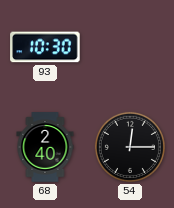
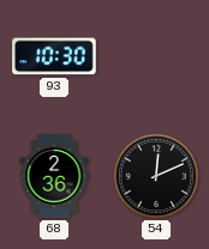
68: 2:40 -> 2:36 (54, 176)
54: 12:15 -> 12:11 (156, 176)
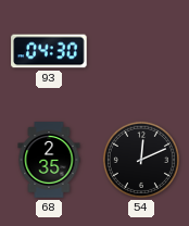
93: 10:30 -> 04:30 (49, 51)
68: 2:36 -> 2:35 (49, 160)
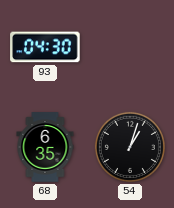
68: 2:35 -> 6:35 (45, 147)
54: 12:11 -> 1:03 (130, 147)
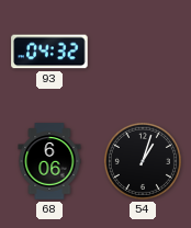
93: 04:30 -> 04:32 (49, 52)
68: 6:35 -> 6:06 (49, 161)
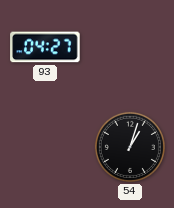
93: 04:32 -> 04:27 (45, 47)
68: 6:06 -> none (49, 161)
